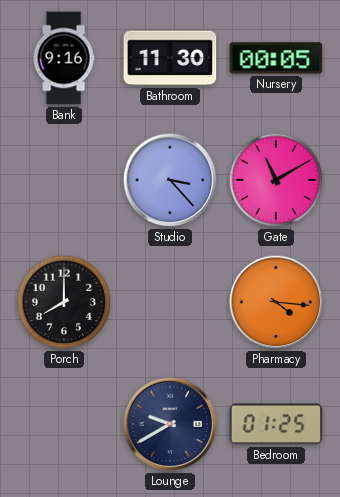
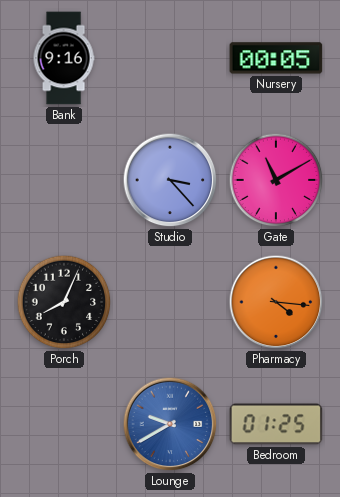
Bathroom: 11:30 -> none (170, 58)
Porch: 8:00 -> 8:04 (64, 302)
Lounge dial: navy -> blue (170, 424)
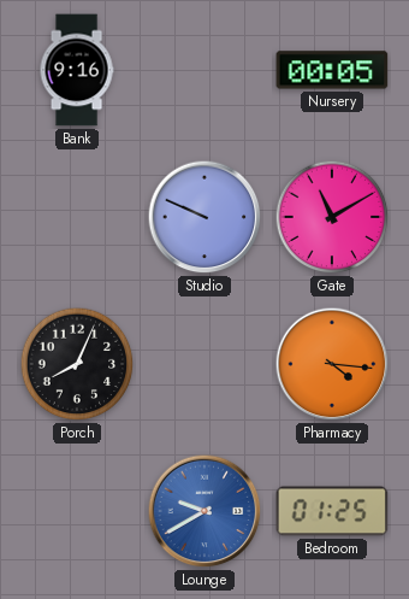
Studio: 3:23 -> 9:49 (204, 217)
